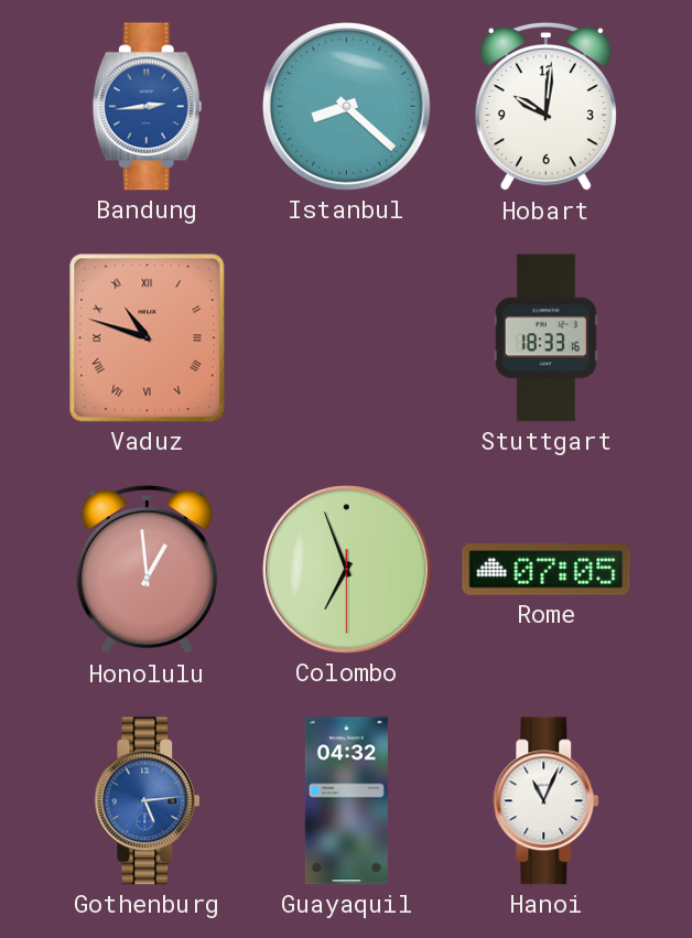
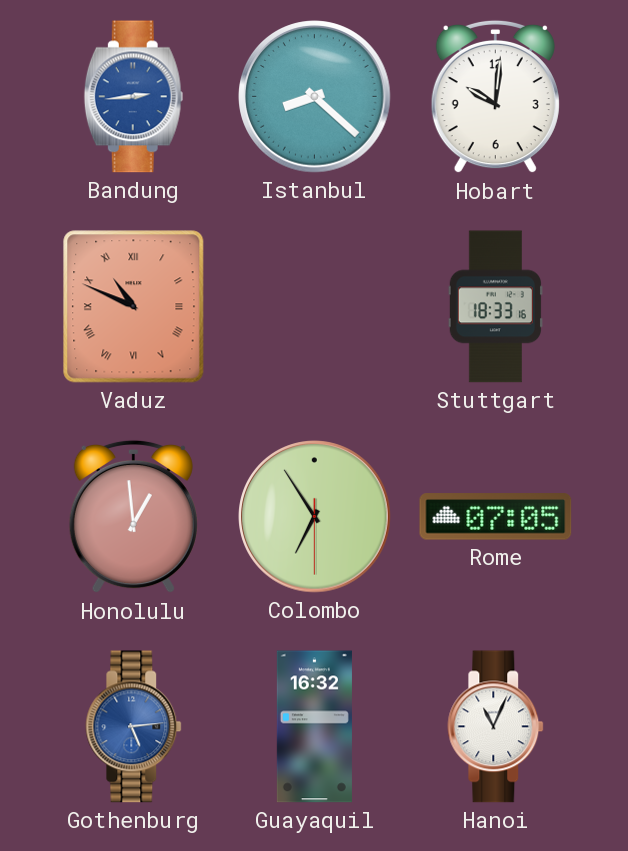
Vaduz: 10:48 -> 10:49 (134, 307)
Colombo: 6:56 -> 6:54 (315, 517)
Guayaquil: 04:32 -> 16:32 (314, 727)
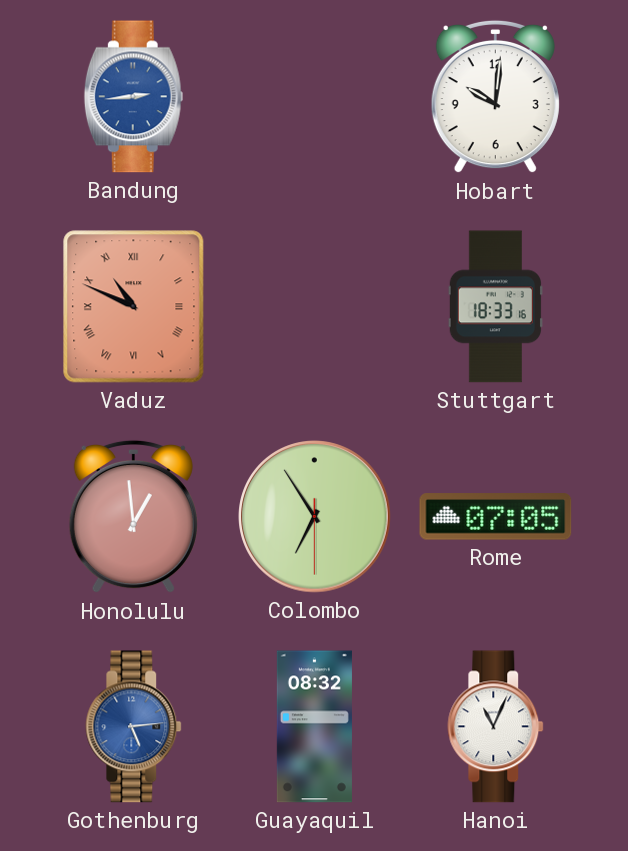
Istanbul: 8:22 -> none (315, 97)
Guayaquil: 16:32 -> 08:32 (314, 727)
